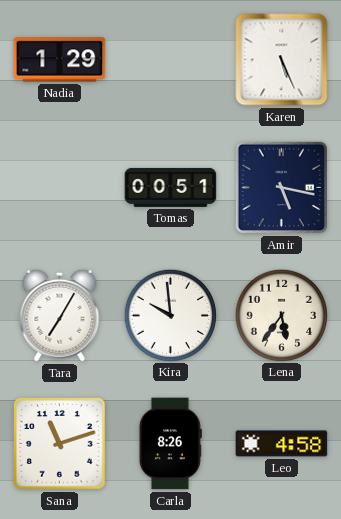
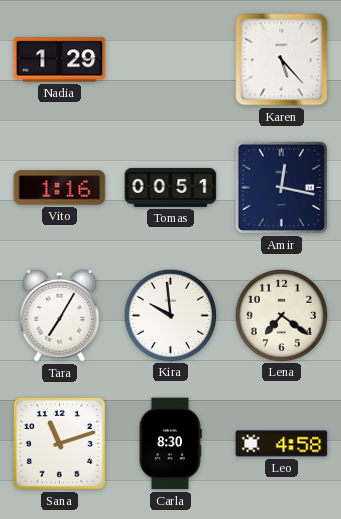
Karen: 5:26 -> 5:23 (282, 60)
Vito: none -> 1:16 (60, 188)
Amir: 5:17 -> 12:17 (281, 187)
Lena: 5:36 -> 7:21 (281, 315)
Carla: 8:26 -> 8:30 (170, 444)
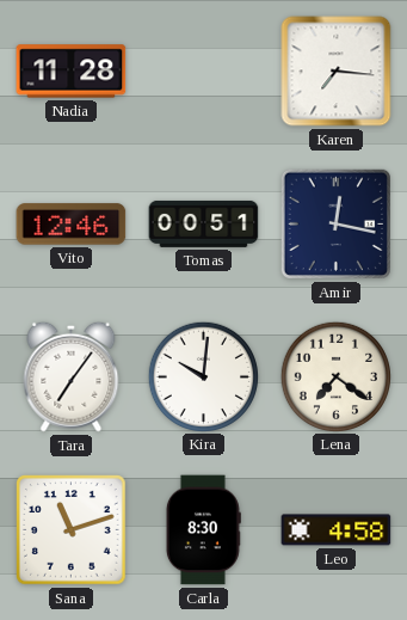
Nadia: 1:29 -> 11:28 (72, 72)
Karen: 5:23 -> 7:16 (337, 72)
Vito: 1:16 -> 12:46 (72, 225)
Tara: 7:05 -> 7:06 (72, 376)
Kira: 9:59 -> 10:01 (203, 376)
